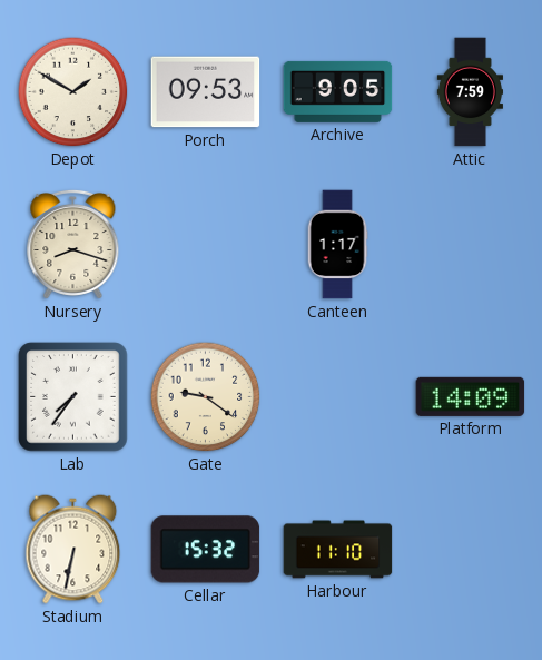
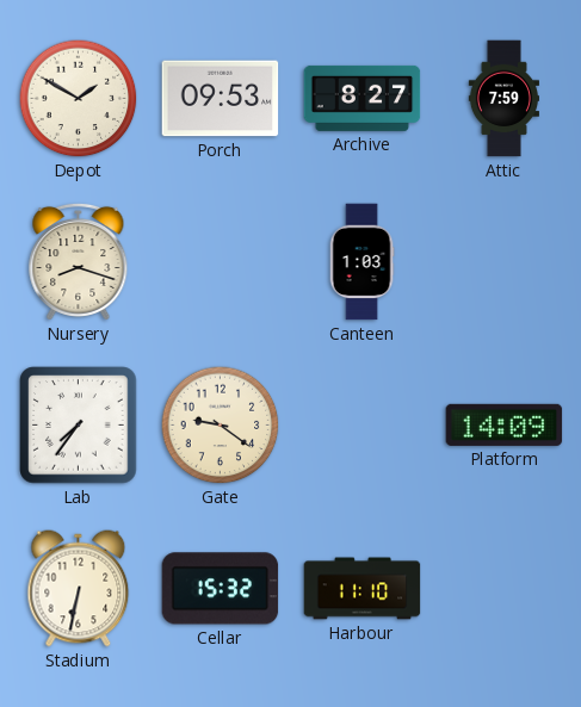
Archive: 9:05 -> 8:27 (363, 98)
Canteen: 1:17 -> 1:03 (361, 262)
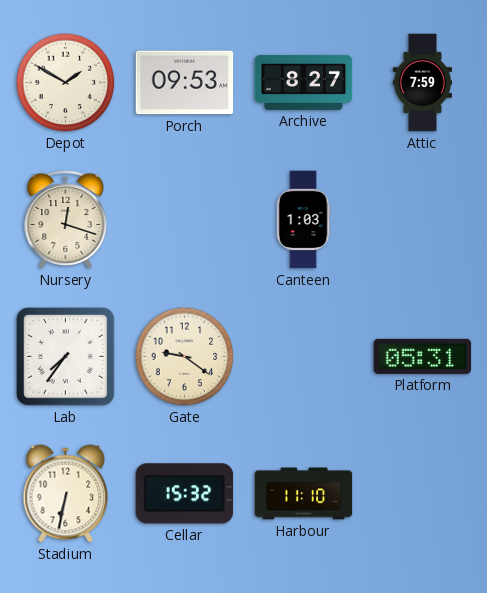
Nursery: 8:18 -> 12:18 (66, 219)
Platform: 14:09 -> 05:31 (423, 356)
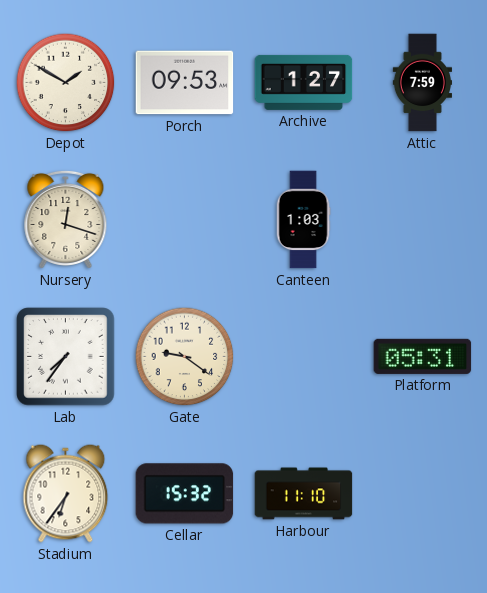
Archive: 8:27 -> 1:27 (304, 82)
Stadium: 6:32 -> 6:36 (66, 494)
